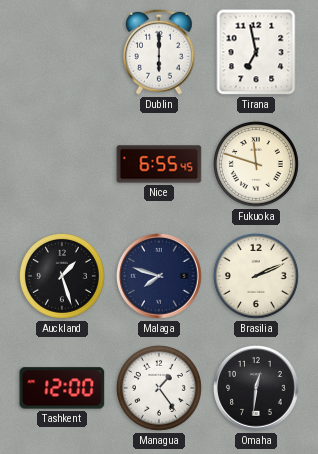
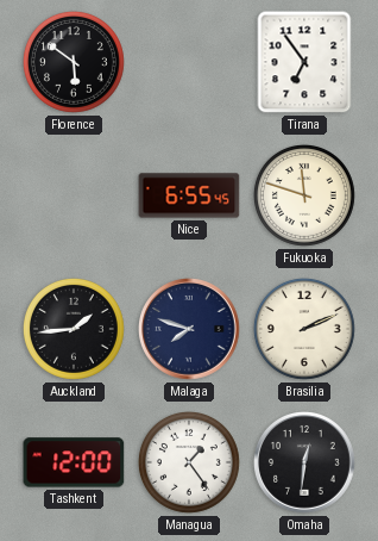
Florence: none -> 5:51 (74, 62)
Dublin: 6:00 -> none (159, 52)
Tirana: 6:58 -> 6:54 (304, 62)
Auckland: 1:27 -> 1:44 (74, 329)
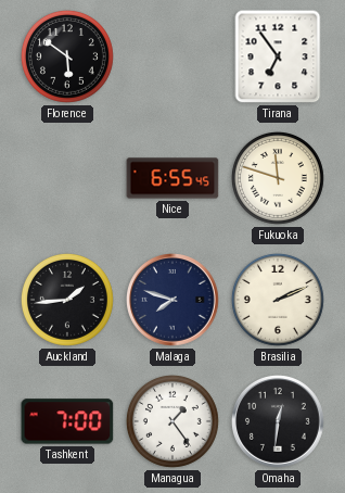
Tashkent: 12:00 -> 7:00 (67, 421)
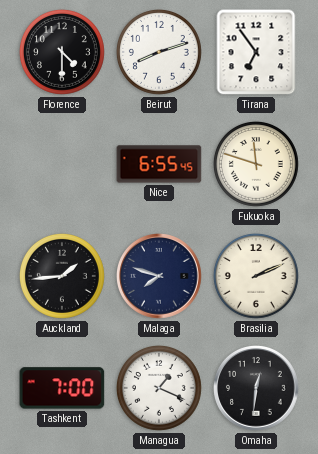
Florence: 5:51 -> 4:30 (62, 52)
Beirut: none -> 8:12 (159, 52)
Managua: 1:24 -> 1:19 (159, 388)
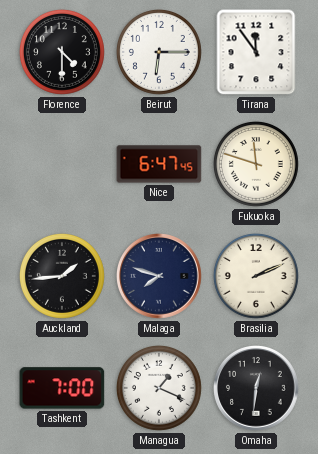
Beirut: 8:12 -> 6:15 (159, 52)
Tirana: 6:54 -> 11:54 (256, 52)
Nice: 6:55 -> 6:47 (159, 164)
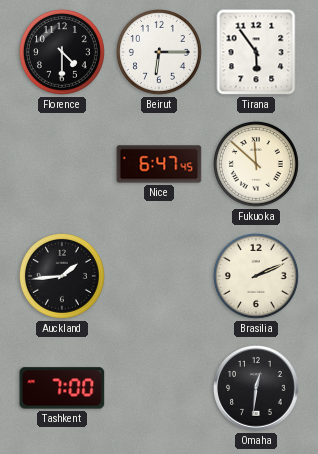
Tirana: 11:54 -> 5:54 (256, 52)
Fukuoka: 11:48 -> 11:52 (256, 164)
Malaga: 7:48 -> none (160, 277)
Managua: 1:19 -> none (159, 388)
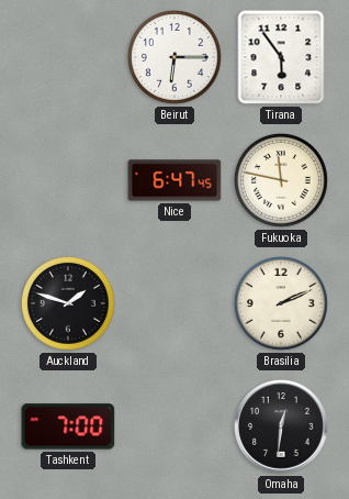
Florence: 4:30 -> none (62, 52)
Fukuoka: 11:52 -> 11:47 (281, 180)
Auckland: 1:44 -> 1:48 (68, 303)
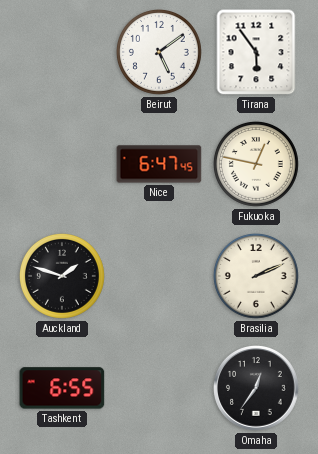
Beirut: 6:15 -> 5:09 (159, 52)
Fukuoka: 11:47 -> 12:47 (256, 164)
Tashkent: 7:00 -> 6:55 (62, 388)
Omaha: 12:31 -> 12:36 (257, 389)
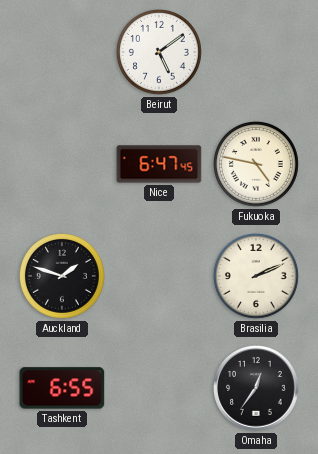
Tirana: 5:54 -> none (256, 52)
Fukuoka: 12:47 -> 4:47 (256, 164)
